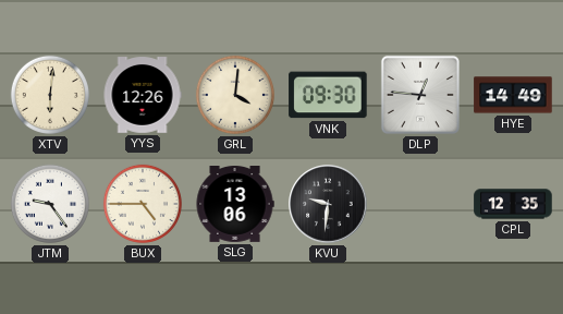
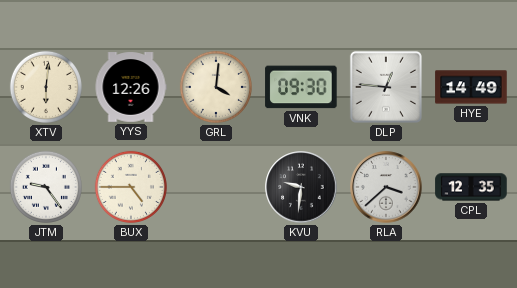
SLG: 13:06 -> none (235, 205)
RLA: none -> 3:38 (386, 187)
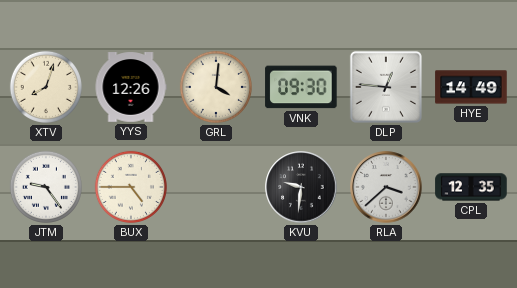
XTV: 6:01 -> 8:03 (46, 87)
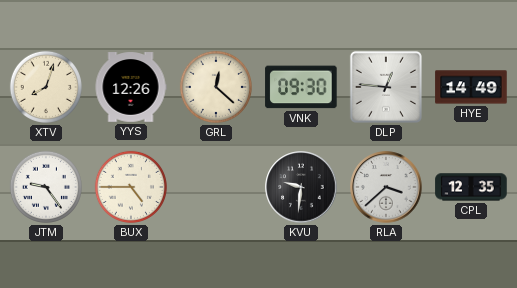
GRL: 4:01 -> 12:22 (216, 87)
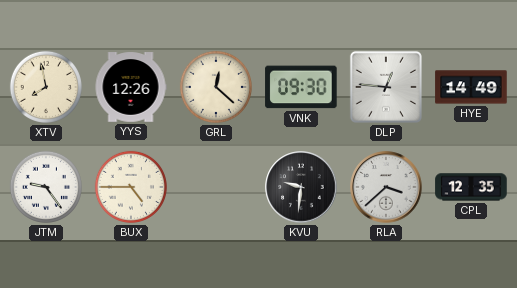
XTV: 8:03 -> 7:58 (46, 87)
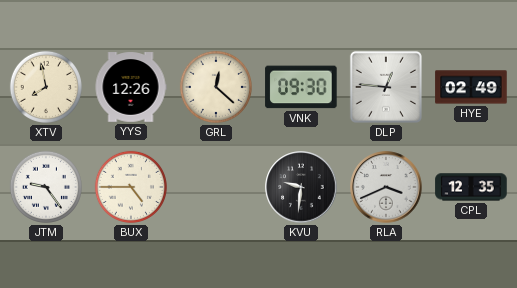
HYE: 14:49 -> 02:49 (471, 87)
RLA: 3:38 -> 3:41 (386, 187)
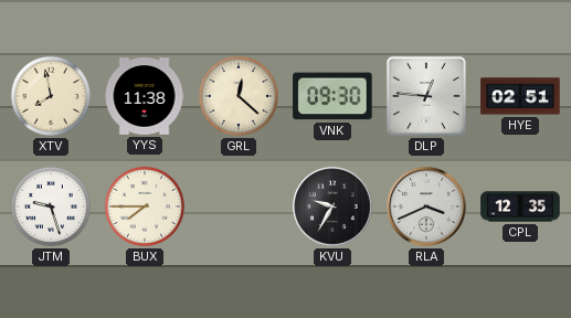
YYS: 12:26 -> 11:38 (145, 96)
HYE: 02:49 -> 02:51 (520, 96)
JTM: 9:24 -> 9:27 (51, 206)
BUX: 4:45 -> 7:45 (145, 206)
KVU: 9:31 -> 9:35 (332, 206)
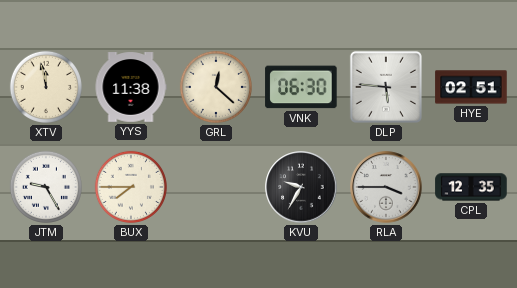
XTV: 7:58 -> 11:58 (46, 87)
VNK: 09:30 -> 06:30 (301, 87)
DLP: 12:46 -> 5:46 (386, 87)
JTM: 9:27 -> 9:25 (46, 187)
RLA: 3:41 -> 3:45 (386, 187)
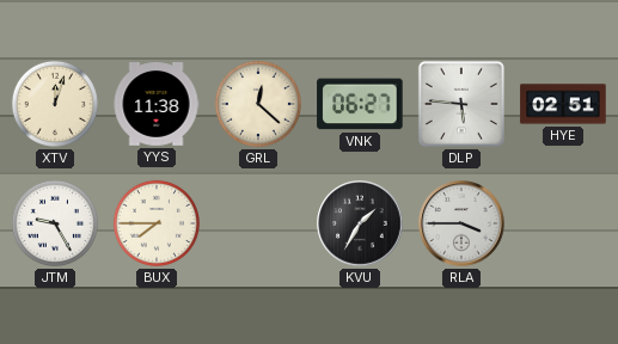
XTV: 11:58 -> 12:03 (55, 104)
VNK: 06:30 -> 06:27 (360, 104)
KVU: 9:35 -> 1:35 (360, 223)
CPL: 12:35 -> none (471, 187)
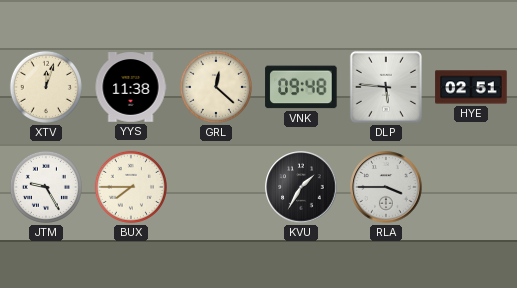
VNK: 06:27 -> 09:48 (301, 87)
